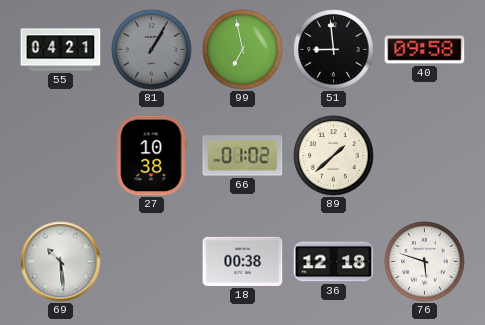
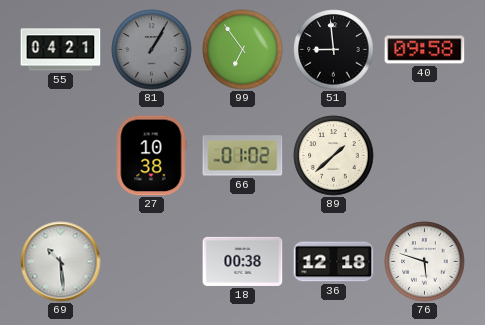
99: 6:58 -> 6:54 (243, 50)
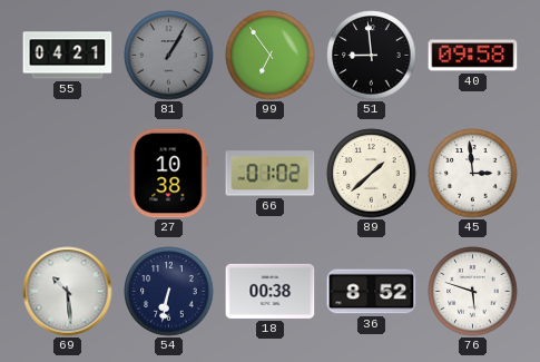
45: none -> 2:59 (473, 174)
54: none -> 6:32 (169, 292)
36: 12:18 -> 8:52 (372, 292)
